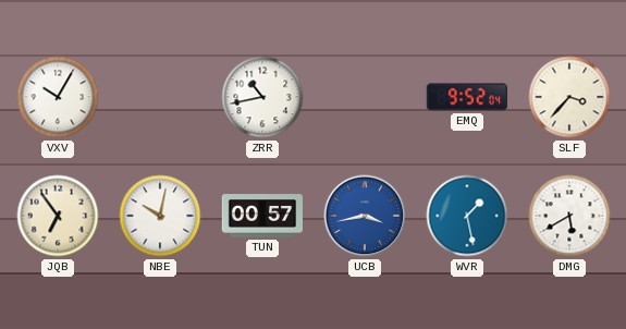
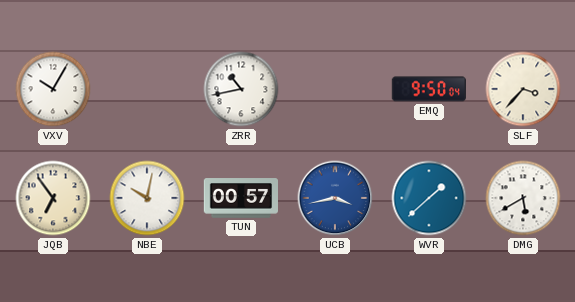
EMQ: 9:52 -> 9:50 (429, 89)
WVR: 1:28 -> 1:38 (429, 198)
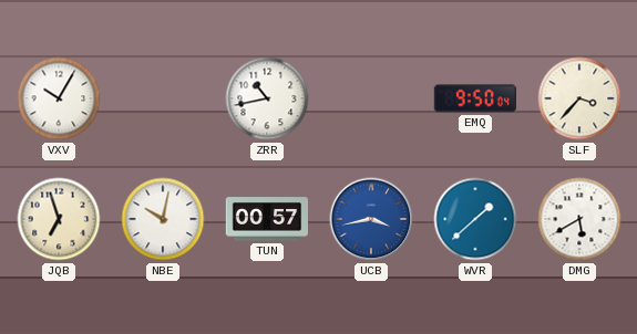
JQB: 6:54 -> 6:57 (59, 219)
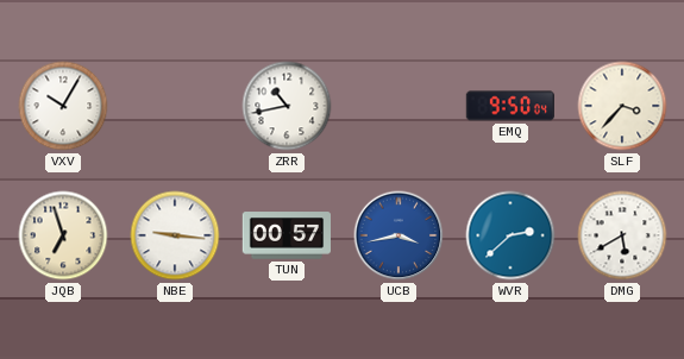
NBE: 10:02 -> 9:16 (175, 235)
WVR: 1:38 -> 2:38 (510, 235)
